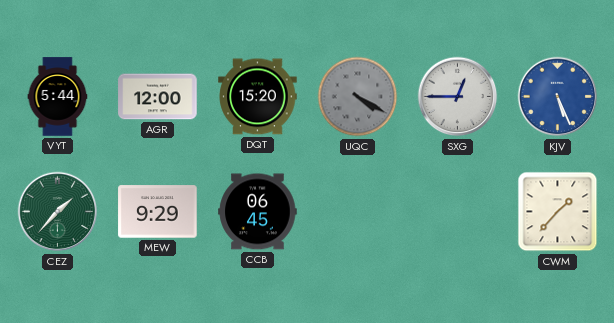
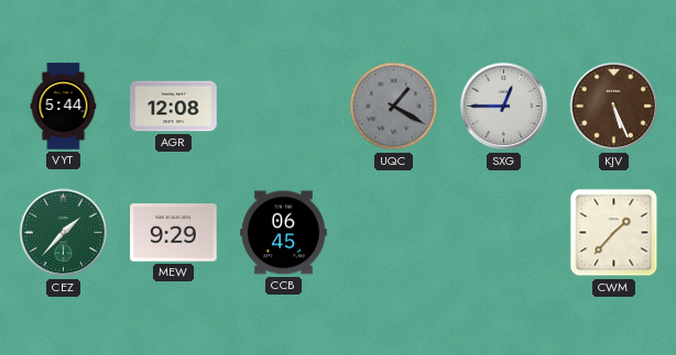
AGR: 12:00 -> 12:08 (174, 107)
DQT: 15:20 -> none (258, 97)
UQC: 4:20 -> 1:20 (394, 107)
KJV dial: blue -> brown (614, 107)
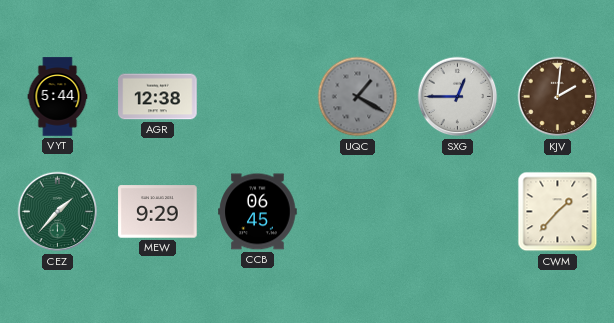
AGR: 12:08 -> 12:38 (158, 97)
KJV: 5:26 -> 2:01 (558, 97)
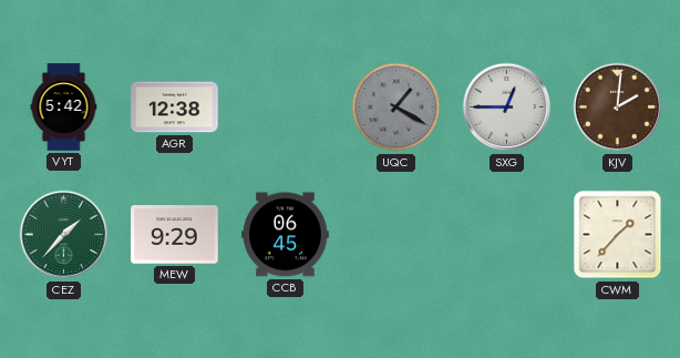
VYT: 5:44 -> 5:42 (64, 108)
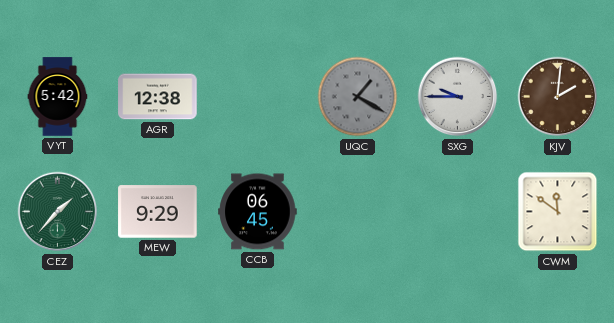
SXG: 12:45 -> 9:45 (458, 97)
CWM: 1:37 -> 11:51 (558, 212)
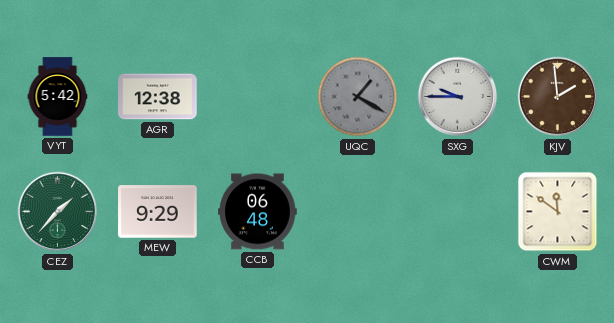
KJV: 2:01 -> 1:59 (558, 97)
CCB: 06:45 -> 06:48 (258, 212)
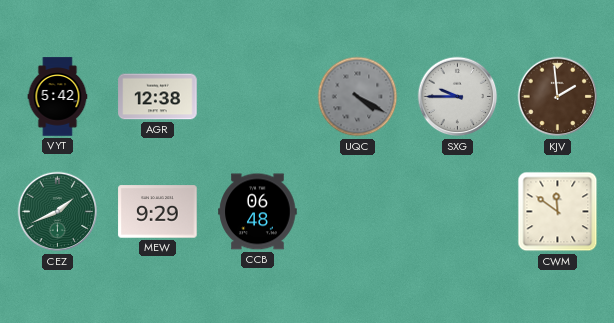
UQC: 1:20 -> 4:20 (358, 97)
CEZ: 1:37 -> 1:41 (58, 212)
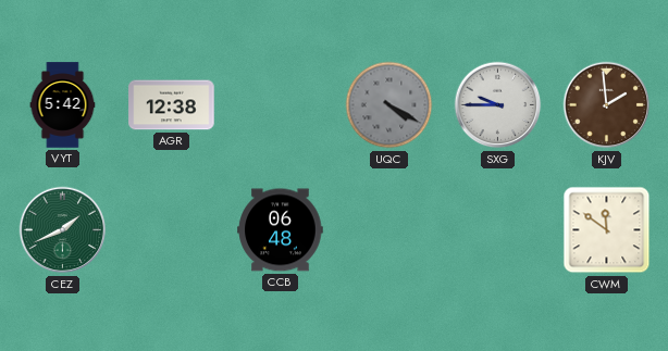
MEW: 9:29 -> none (158, 212)
